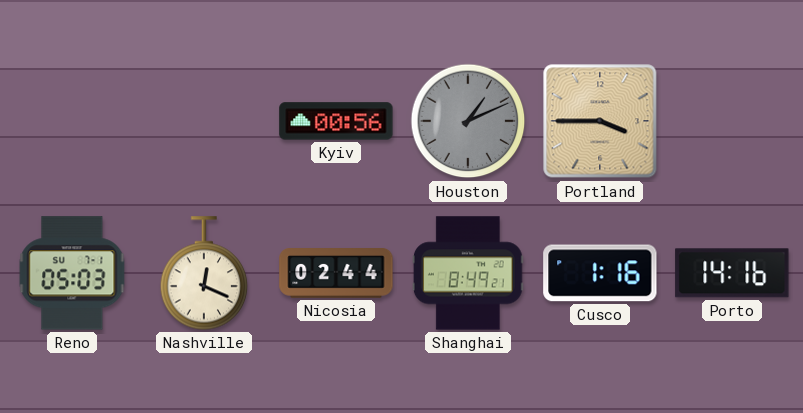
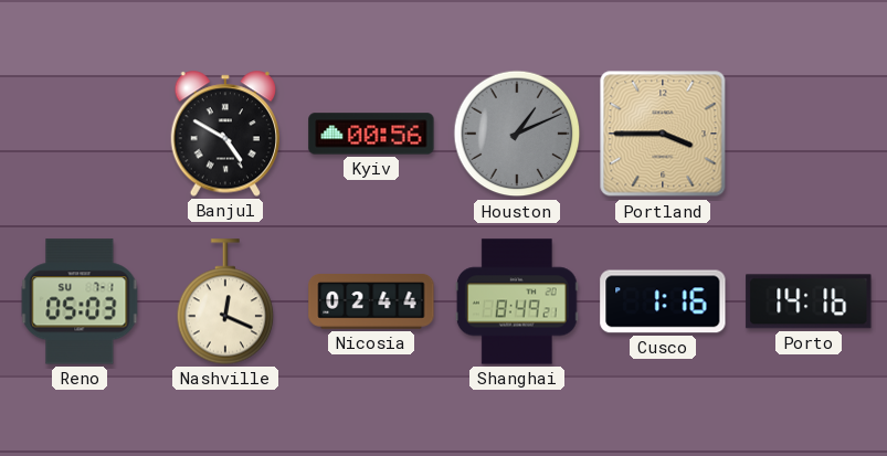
Banjul: none -> 4:50 (224, 134)
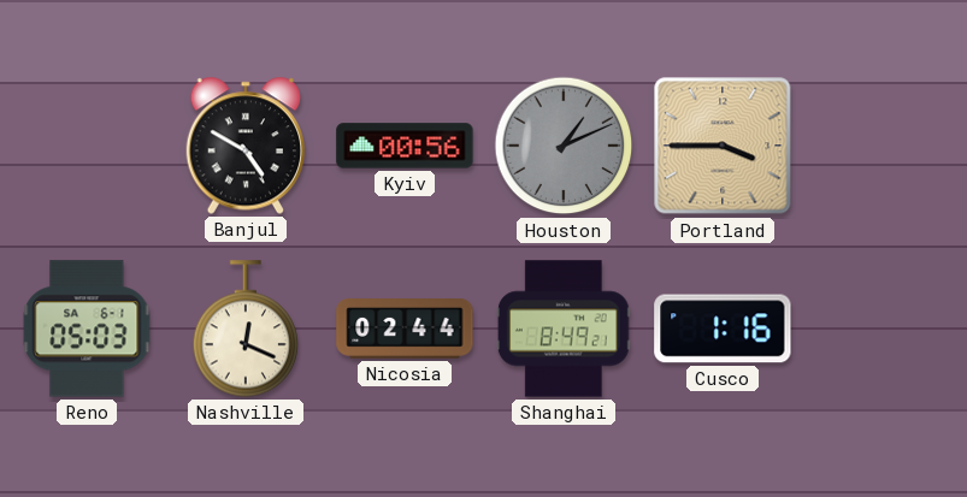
Reno date: SU 7-1 -> SA 6-1 (87, 329)
Porto: 14:16 -> none (809, 301)
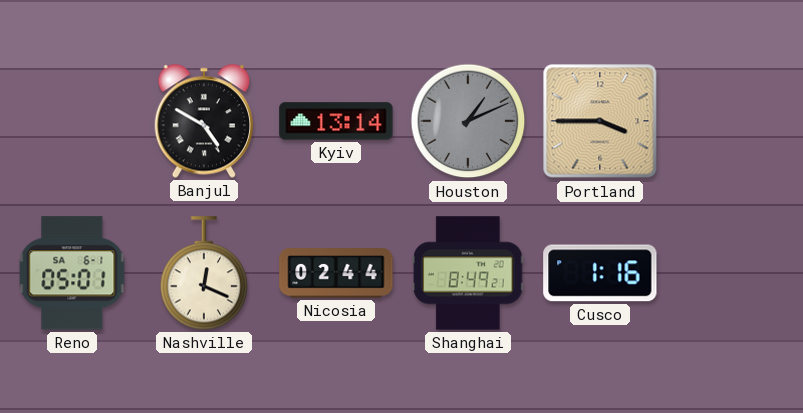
Kyiv: 00:56 -> 13:14 (336, 121)
Reno: 05:03 -> 05:01 (72, 273)
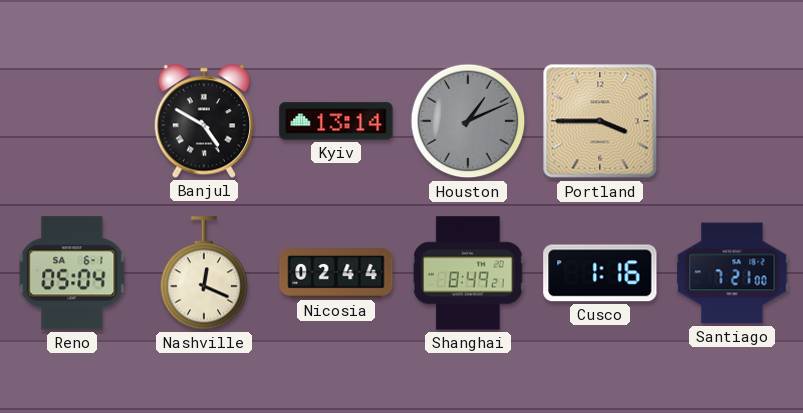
Reno: 05:01 -> 05:04 (72, 273)
Santiago: none -> 7:21 (732, 273)
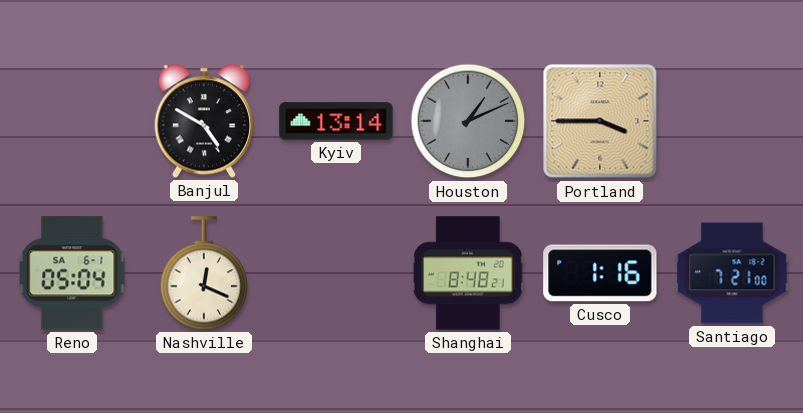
Nicosia: 02:44 -> none (336, 274)
Shanghai: 8:49 -> 8:48 (468, 273)
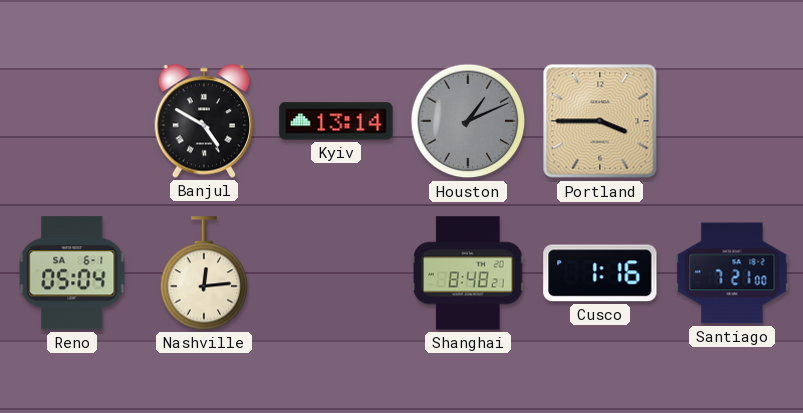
Nashville: 12:19 -> 12:14 (204, 273)
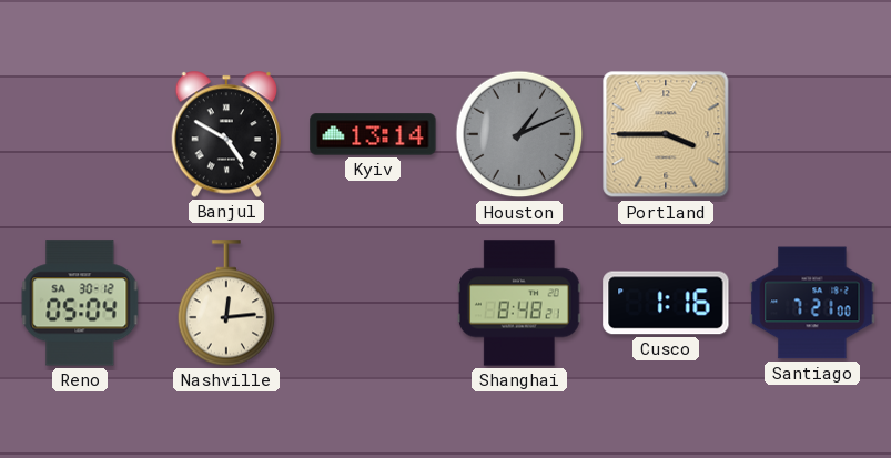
Reno date: SA 6-1 -> SA 30-12 (80, 303)
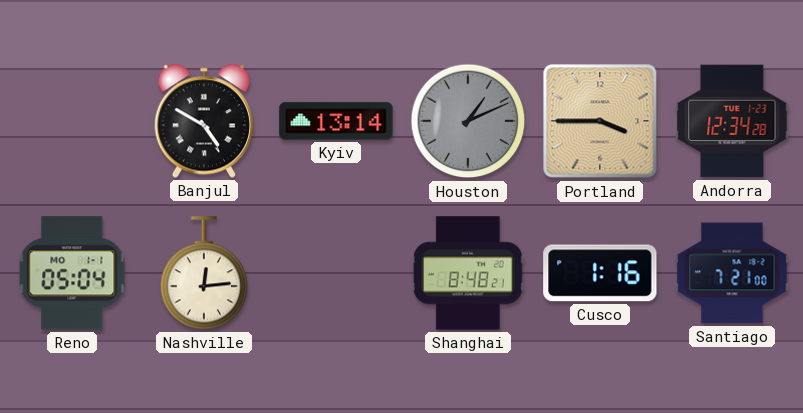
Andorra: none -> 12:34 (732, 121)
Reno date: SA 30-12 -> MO 1-1 (72, 273)
